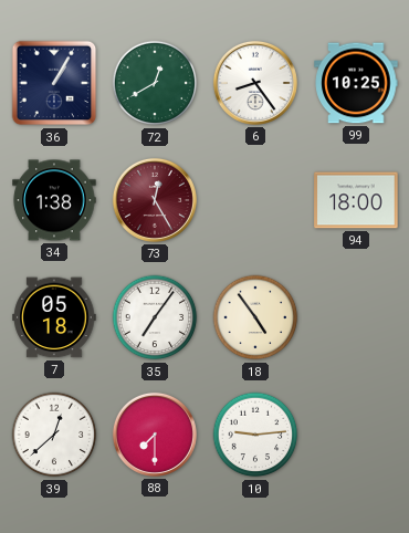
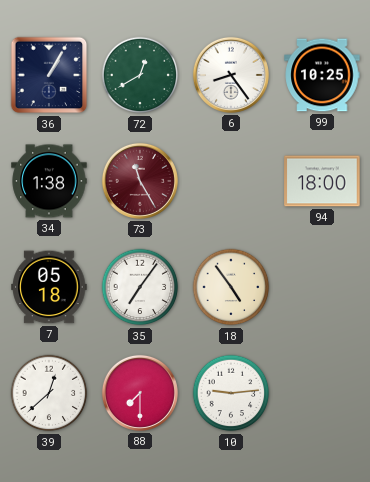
73: 12:25 -> 11:25 (140, 181)
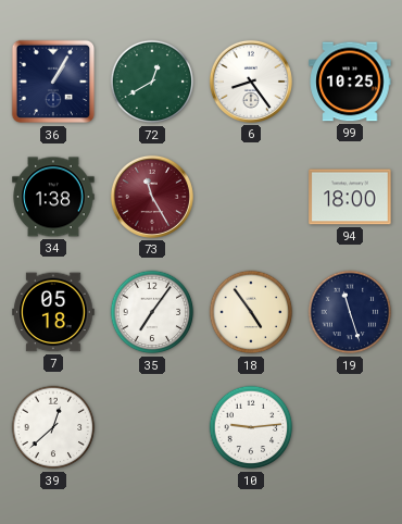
19: none -> 11:27 (350, 312)
88: 7:30 -> none (140, 393)
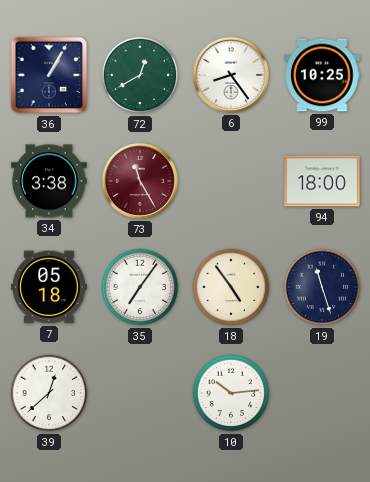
34: 1:38 -> 3:38 (49, 181)
10: 9:14 -> 10:14 (231, 393)
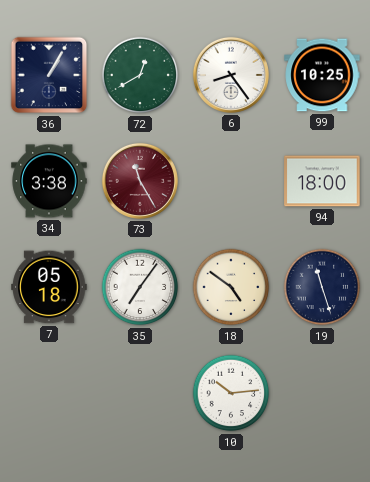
18: 4:54 -> 4:51 (231, 287)
39: 12:38 -> none (49, 393)
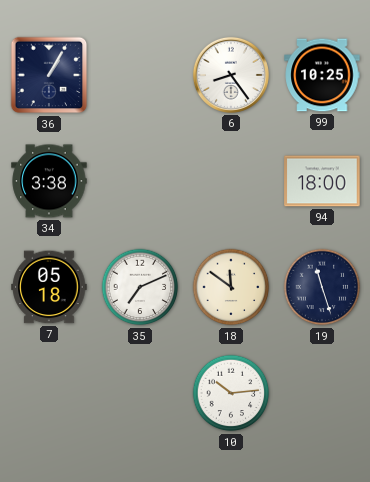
72: 12:40 -> none (140, 75)
73: 11:25 -> none (140, 181)
35: 7:06 -> 7:11 (140, 287)
18: 4:51 -> 11:51 (231, 287)
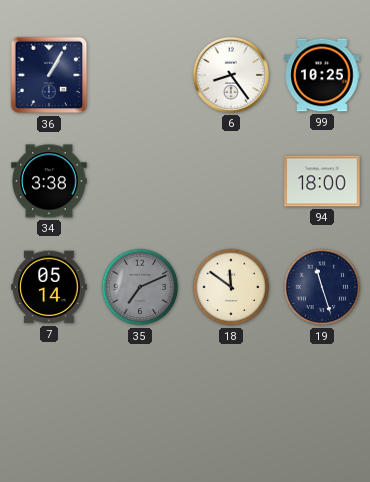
7: 05:18 -> 05:14 (49, 287)
35 dial: white -> grey (140, 287)
10: 10:14 -> none (231, 393)
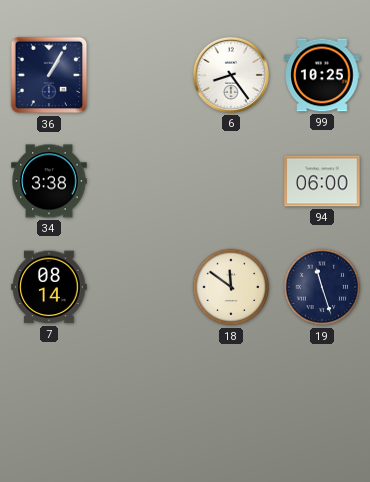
94: 18:00 -> 06:00 (322, 181)
7: 05:14 -> 08:14 (49, 287)
35: 7:11 -> none (140, 287)
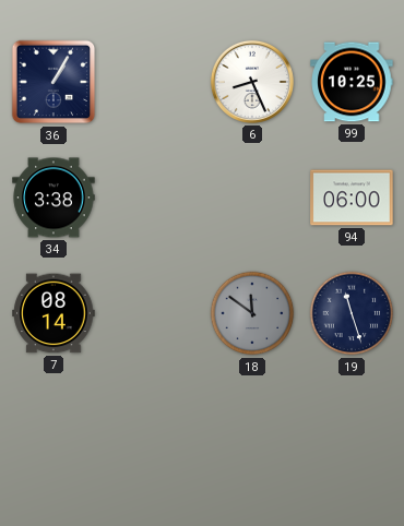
6: 8:24 -> 8:26 (252, 82)
18 dial: cream -> grey (252, 313)
